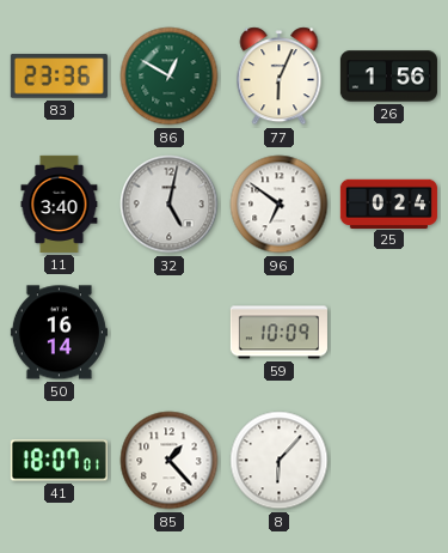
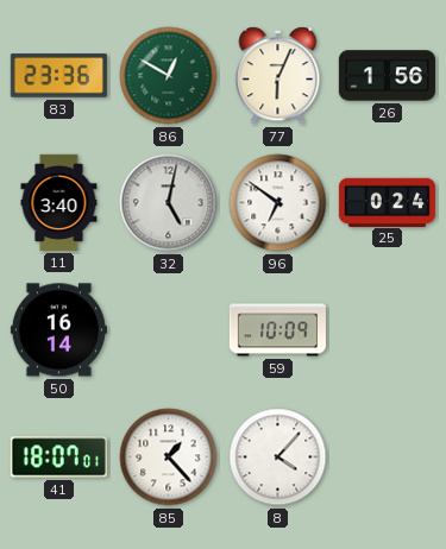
8: 6:07 -> 4:07 (278, 457)
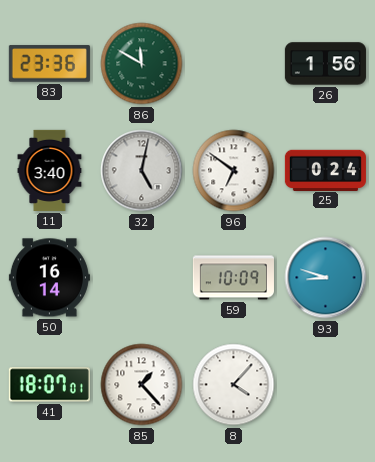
86: 12:50 -> 11:50 (142, 64)
77: 6:04 -> none (278, 76)
93: none -> 8:48 (326, 278)
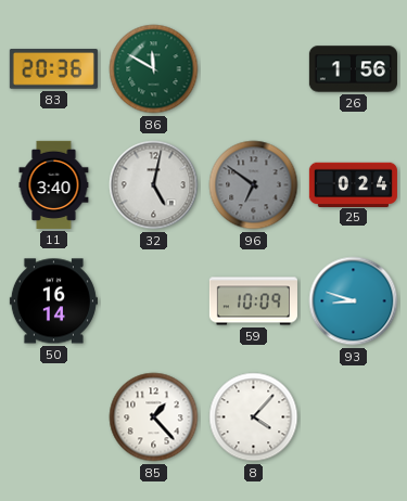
83: 23:36 -> 20:36 (53, 69)
96 dial: white -> grey (254, 185)
41: 18:07 -> none (49, 385)
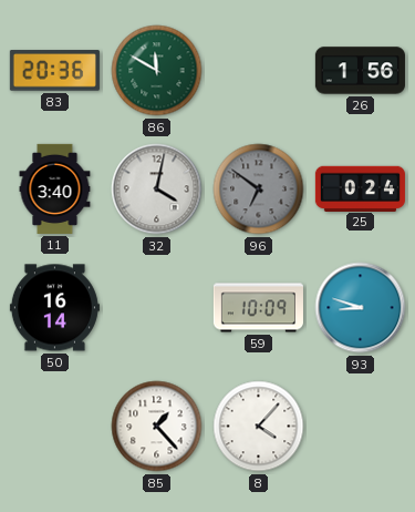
32: 5:02 -> 4:02 (157, 190)
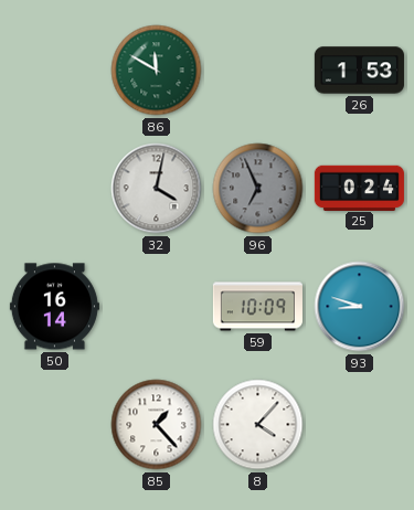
83: 20:36 -> none (54, 71)
26: 1:56 -> 1:53 (359, 71)
11: 3:40 -> none (55, 188)
96: 6:51 -> 6:56 (258, 189)
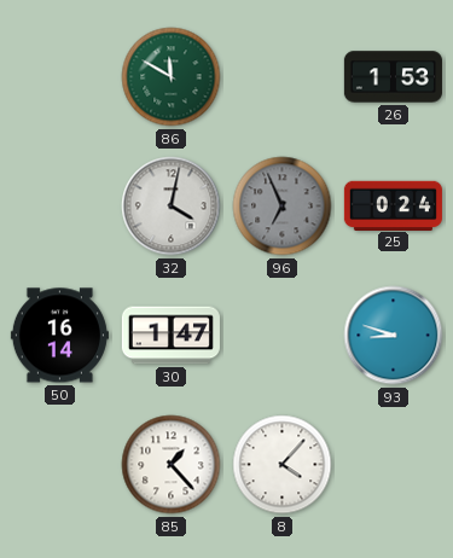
30: none -> 1:47 (170, 336)
59: 10:09 -> none (257, 307)
